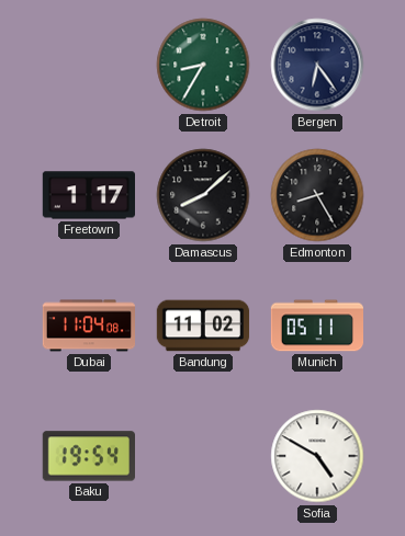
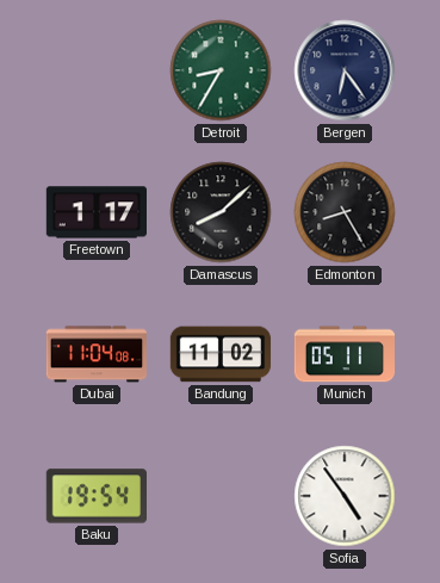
Sofia: 4:50 -> 4:54 (345, 496)
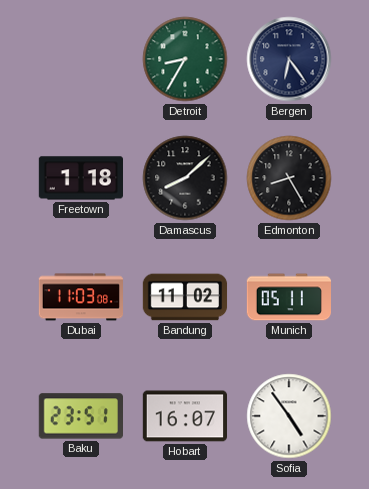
Freetown: 1:17 -> 1:18 (80, 178)
Dubai: 11:04 -> 11:03 (81, 297)
Baku: 19:54 -> 23:51 (80, 416)
Hobart: none -> 16:07 (184, 416)
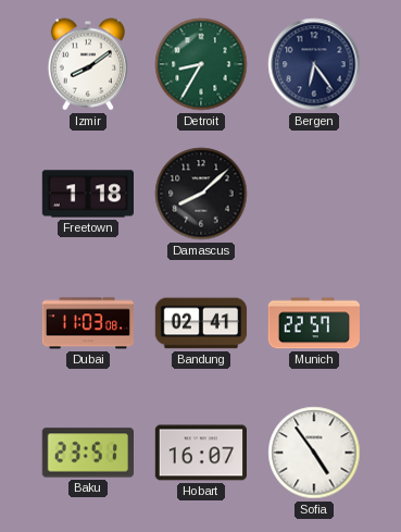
Izmir: none -> 8:09 (88, 64)
Edmonton: 8:25 -> none (289, 178)
Bandung: 11:02 -> 02:41 (201, 323)
Munich: 05:11 -> 22:57 (313, 323)
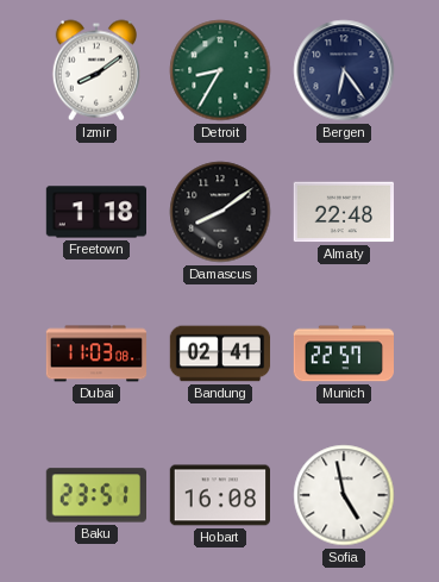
Damascus: 8:08 -> 8:09 (220, 212)
Almaty: none -> 22:48 (343, 212)
Hobart: 16:07 -> 16:08 (219, 495)
Sofia: 4:54 -> 4:58 (344, 495)
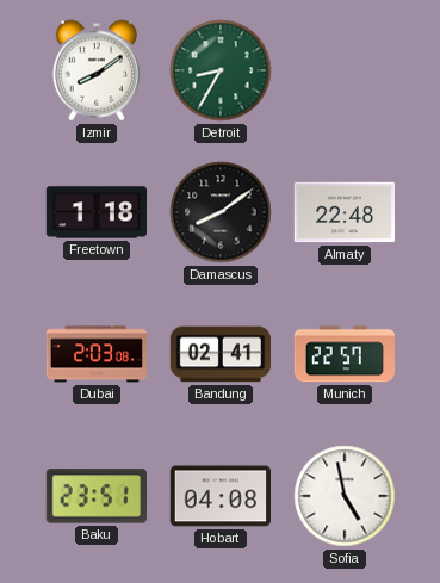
Bergen: 6:24 -> none (344, 70)
Dubai: 11:03 -> 2:03 (97, 354)
Hobart: 16:08 -> 04:08 (219, 496)
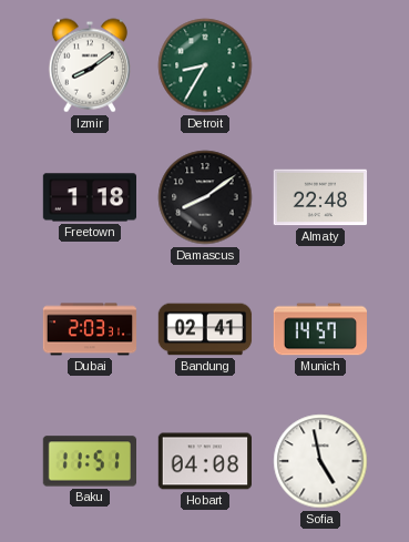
Dubai: 2:03:08 -> 2:03:31 (90, 329)
Munich: 22:57 -> 14:57 (319, 329)
Baku: 23:51 -> 11:51 (89, 461)
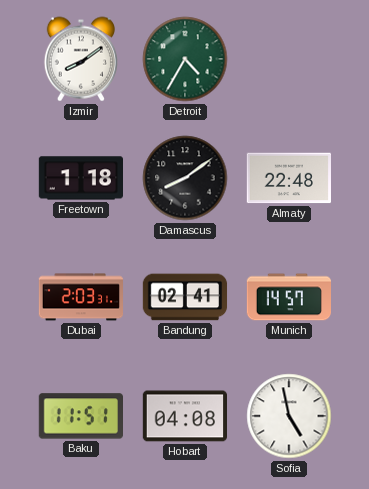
Detroit: 8:35 -> 4:35 (185, 59)
